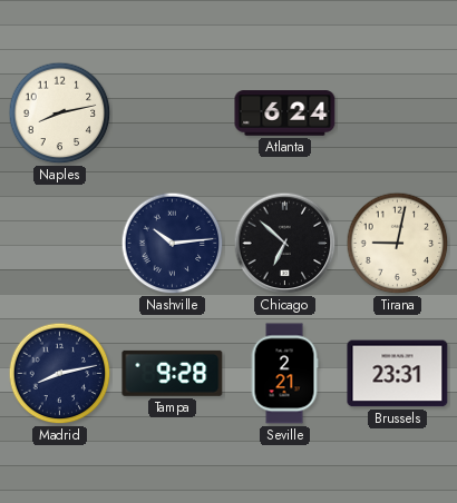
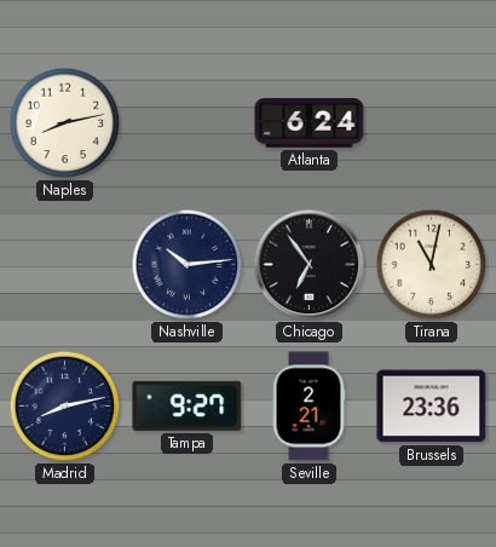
Chicago: 6:52 -> 6:54 (310, 265)
Tirana: 9:02 -> 11:02 (432, 265)
Tampa: 9:28 -> 9:27 (188, 405)
Brussels: 23:31 -> 23:36 (432, 407)
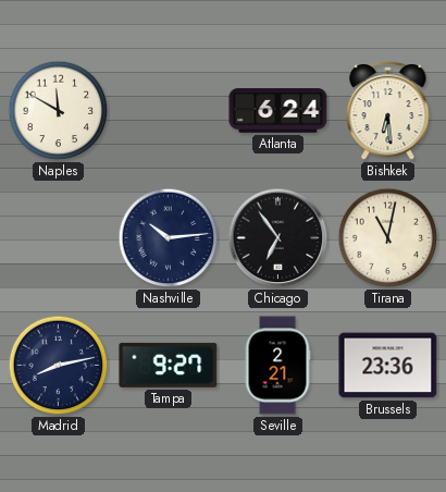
Naples: 8:13 -> 11:50 (59, 111)
Bishkek: none -> 6:29 (388, 111)
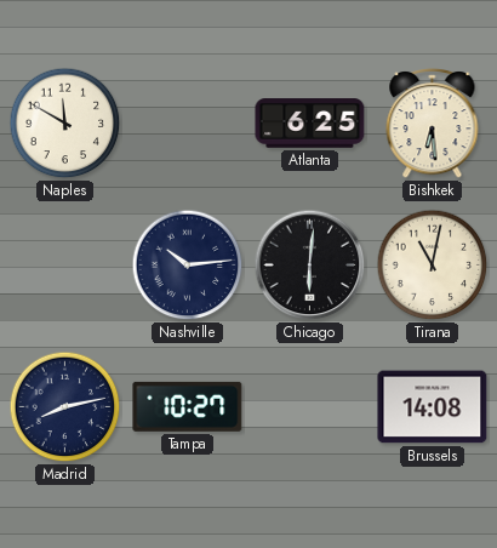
Atlanta: 6:24 -> 6:25 (310, 124)
Chicago: 6:54 -> 6:01 (310, 266)
Tampa: 9:27 -> 10:27 (188, 406)
Seville: 2:21 -> none (277, 366)
Brussels: 23:36 -> 14:08 (433, 407)
